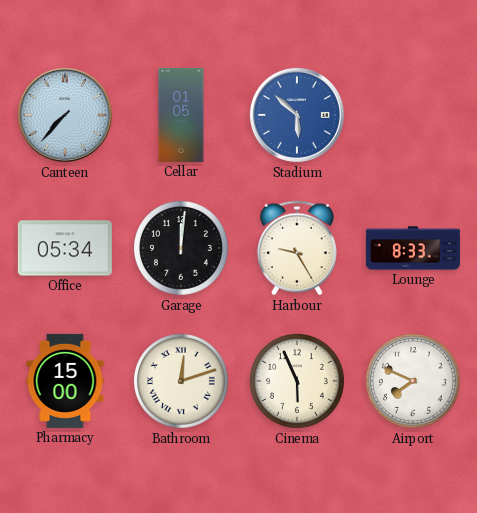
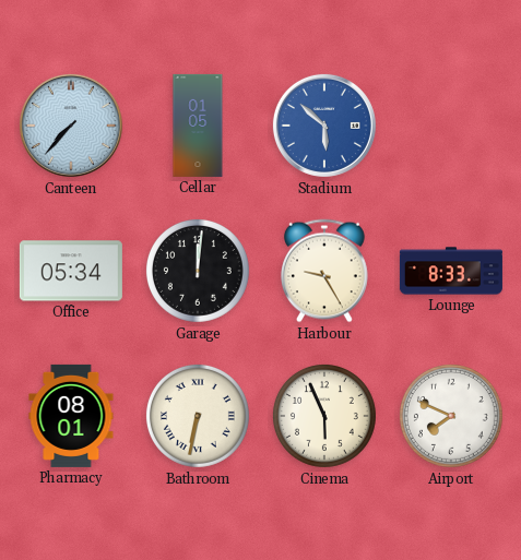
Pharmacy: 15:00 -> 08:01 (71, 416)
Bathroom: 12:12 -> 6:32 (198, 416)
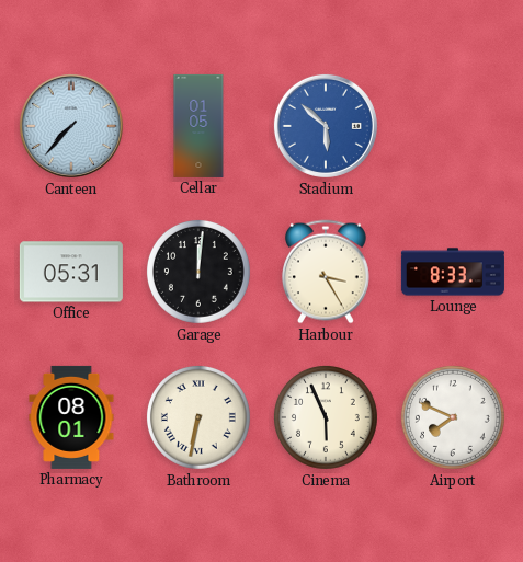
Office: 05:34 -> 05:31 (71, 272)
Harbour: 9:25 -> 3:25 (326, 272)
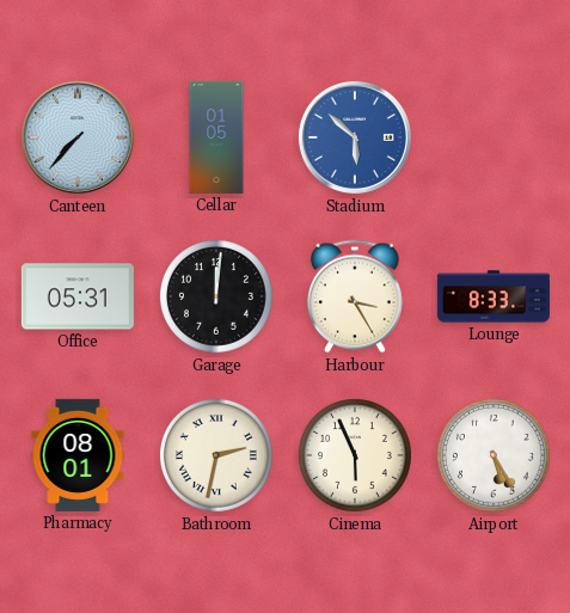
Bathroom: 6:32 -> 2:32 (216, 455)
Airport: 7:49 -> 5:25 (494, 455)
